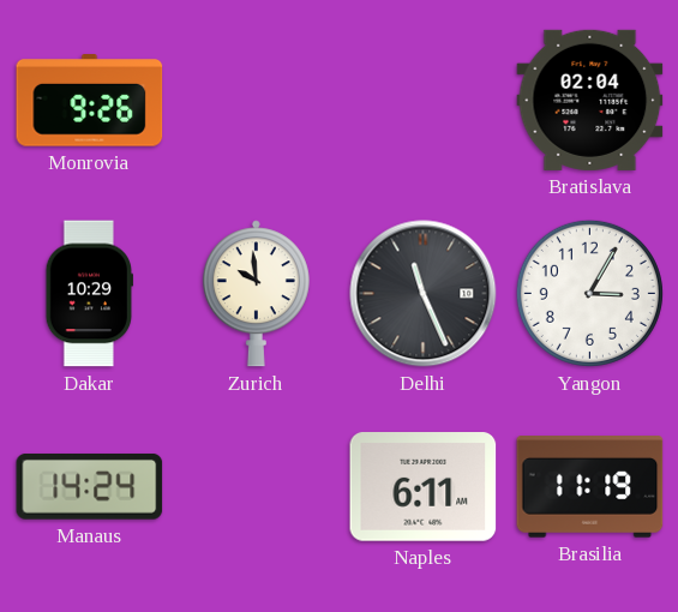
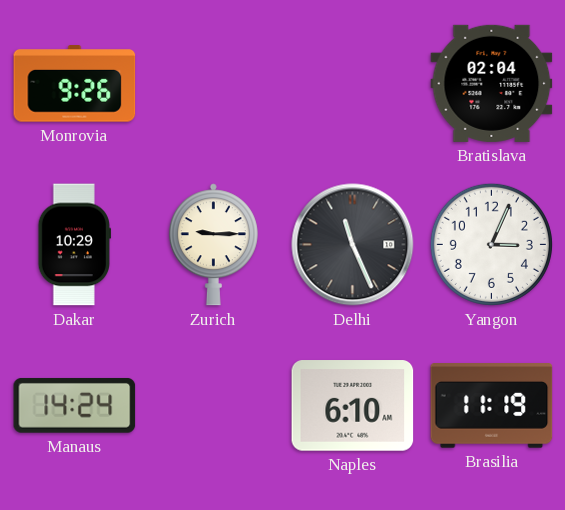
Zurich: 9:59 -> 9:15 (213, 245)
Yangon: 3:05 -> 3:04 (491, 244)
Naples: 6:11 -> 6:10 (353, 406)
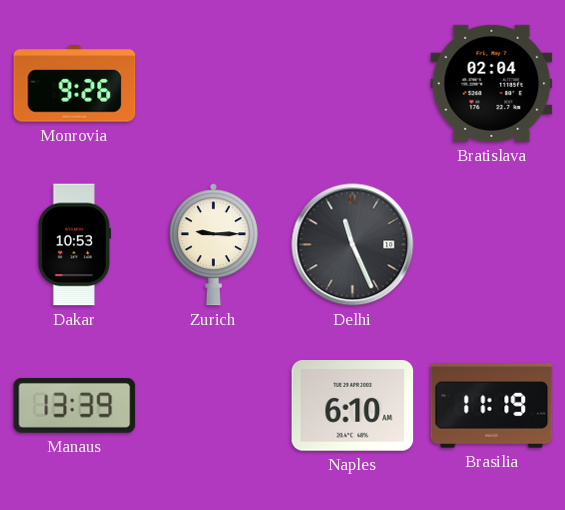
Dakar: 10:29 -> 10:53 (74, 245)
Yangon: 3:04 -> none (491, 244)
Manaus: 14:24 -> 13:39 (75, 405)
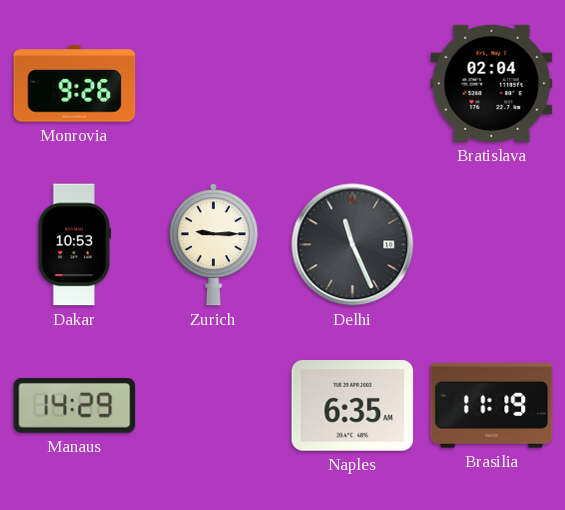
Manaus: 13:39 -> 14:29 (75, 405)
Naples: 6:10 -> 6:35 (353, 406)
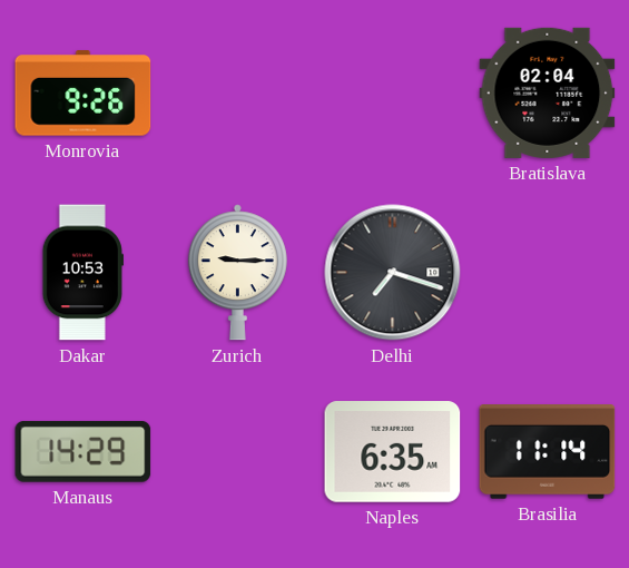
Delhi: 11:26 -> 7:18 (393, 273)
Brasilia: 11:19 -> 11:14 (548, 452)
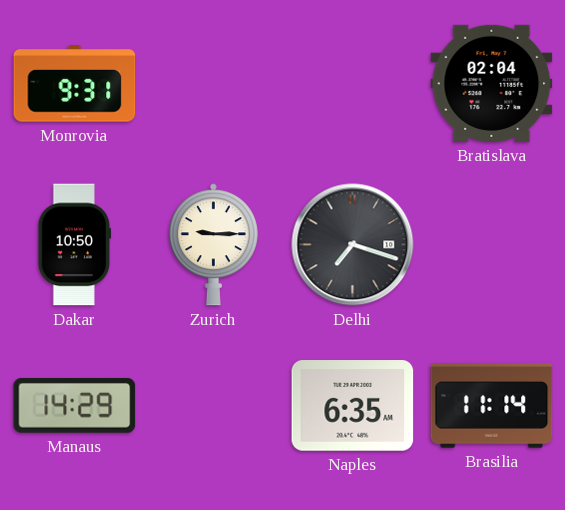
Monrovia: 9:26 -> 9:31 (75, 84)
Dakar: 10:53 -> 10:50 (74, 245)
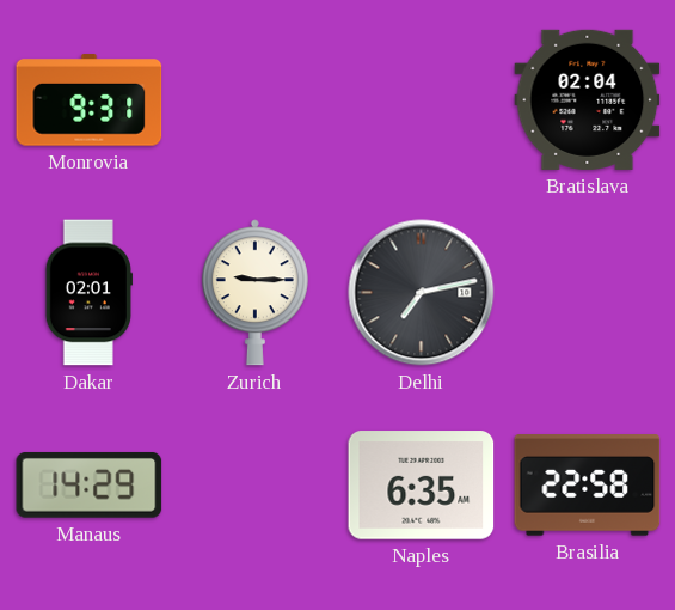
Dakar: 10:50 -> 02:01 (88, 293)
Delhi: 7:18 -> 7:13 (422, 293)
Brasilia: 11:14 -> 22:58 (588, 486)
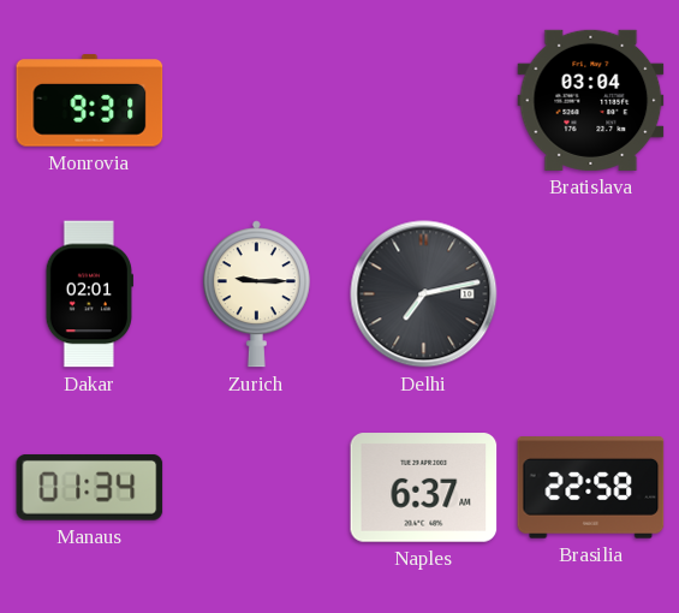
Bratislava: 02:04 -> 03:04 (591, 100)
Manaus: 14:29 -> 01:34 (90, 487)
Naples: 6:35 -> 6:37 (424, 488)
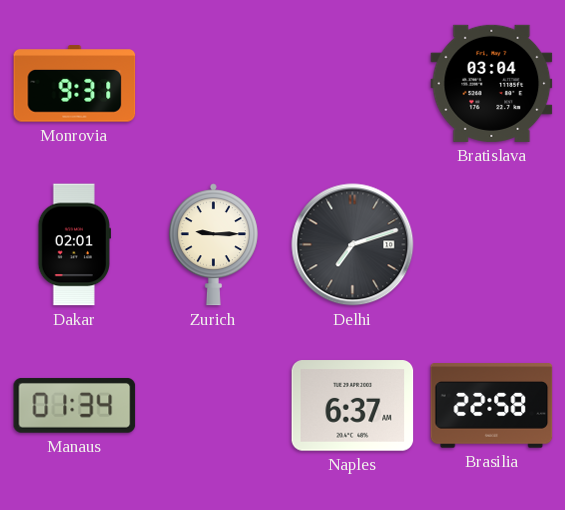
Delhi: 7:13 -> 7:12 (353, 245)
